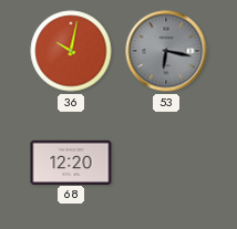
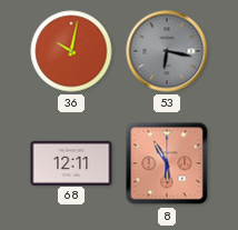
68: 12:20 -> 12:11 (71, 162)
8: none -> 5:55 (167, 163)
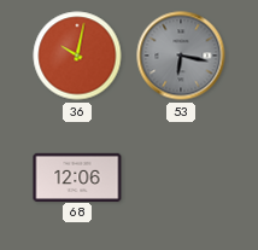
68: 12:11 -> 12:06 (77, 176)
8: 5:55 -> none (167, 163)
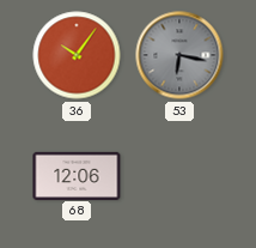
36: 10:02 -> 10:06 (77, 55)
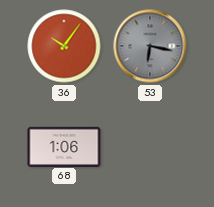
68: 12:06 -> 1:06 (64, 146)
